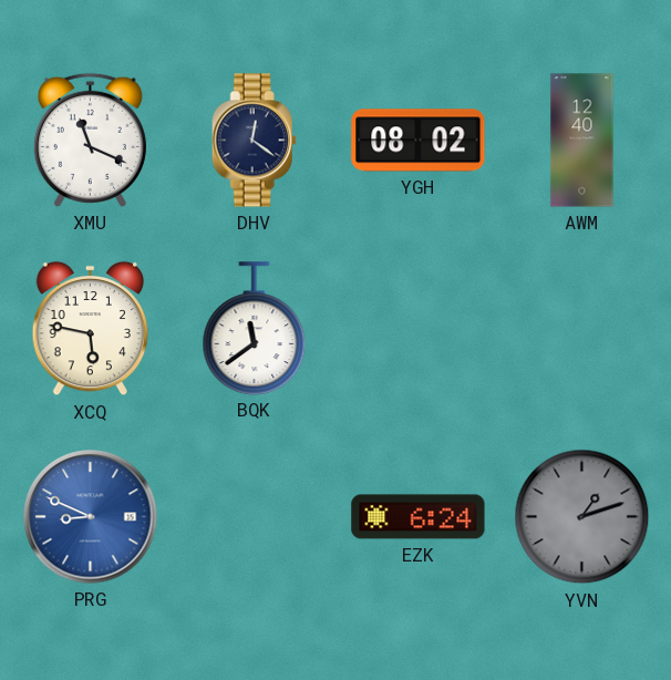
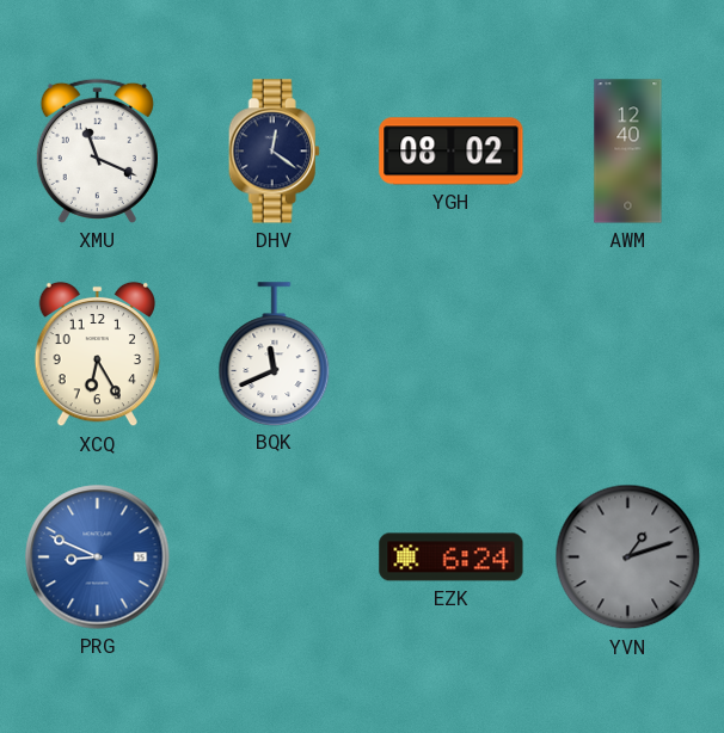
XCQ: 5:47 -> 6:25 (98, 355)
BQK: 11:39 -> 11:41 (275, 353)
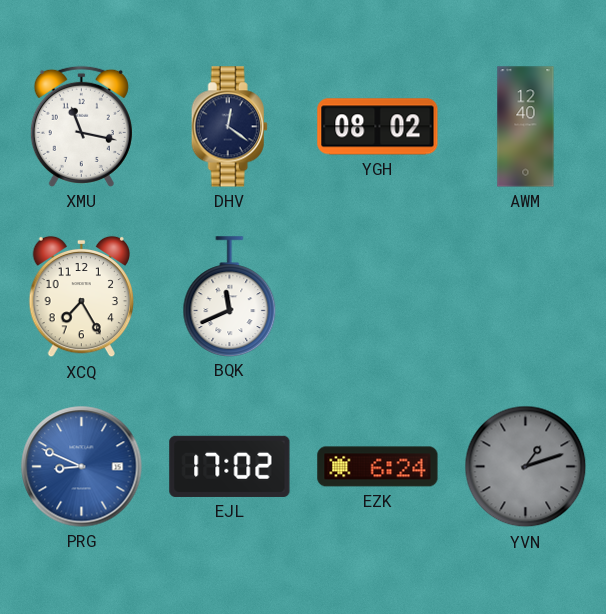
XMU: 11:19 -> 11:17 (81, 126)
XCQ: 6:25 -> 7:25 (82, 297)
EJL: none -> 17:02 (230, 466)
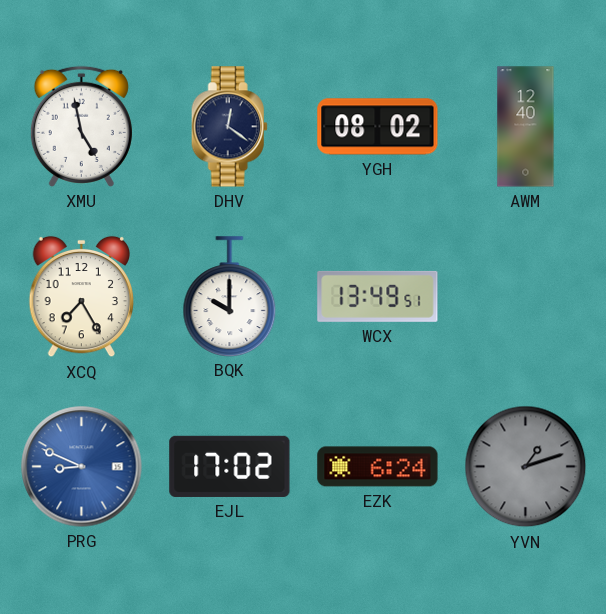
XMU: 11:17 -> 4:58 (81, 126)
BQK: 11:41 -> 10:00 (230, 296)
WCX: none -> 13:49 (378, 296)
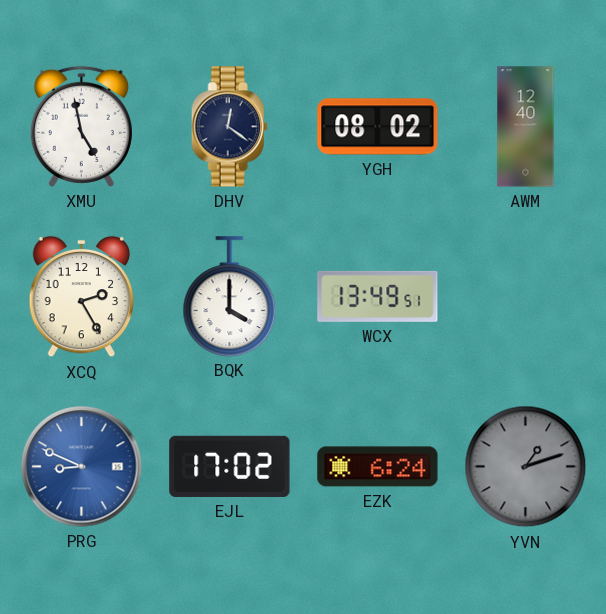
XCQ: 7:25 -> 2:25 (82, 297)
BQK: 10:00 -> 4:00 (230, 296)
